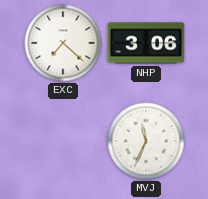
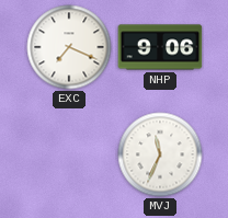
EXC: 7:22 -> 7:19 (69, 47)
NHP: 3:06 -> 9:06 (160, 47)
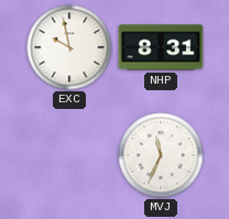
EXC: 7:19 -> 9:58 (69, 47)
NHP: 9:06 -> 8:31 (161, 47)
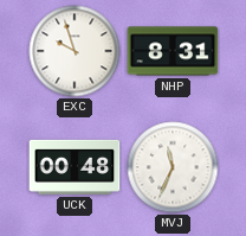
EXC: 9:58 -> 9:57 (75, 51)
UCK: none -> 00:48 (75, 167)
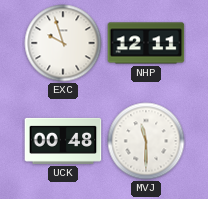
NHP: 8:31 -> 12:11 (146, 43)
MVJ: 11:34 -> 11:30 (146, 141)
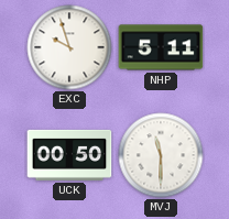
NHP: 12:11 -> 5:11 (161, 47)
UCK: 00:48 -> 00:50 (69, 155)
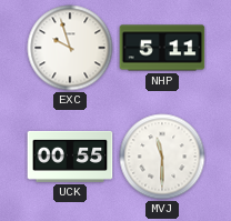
UCK: 00:50 -> 00:55 (70, 157)
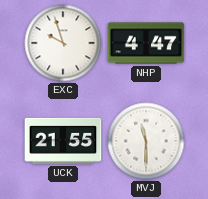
NHP: 5:11 -> 4:47 (146, 43)
UCK: 00:55 -> 21:55 (63, 141)
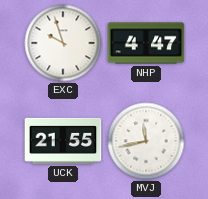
MVJ: 11:30 -> 11:43 (146, 141)
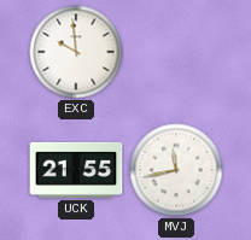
EXC: 9:57 -> 9:59 (76, 52)
NHP: 4:47 -> none (146, 43)
